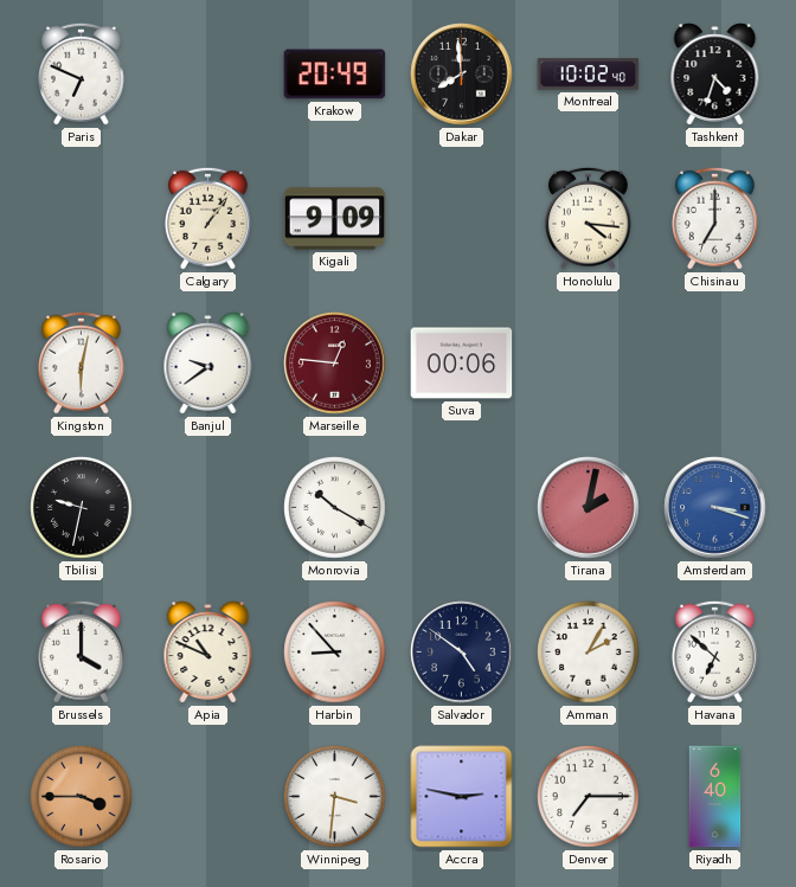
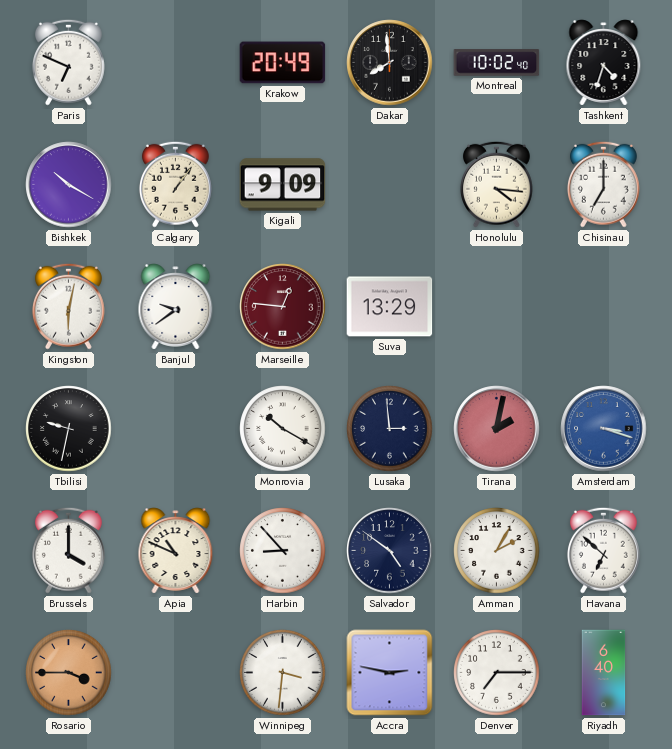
Bishkek: none -> 10:20 (69, 185)
Suva: 00:06 -> 13:29 (390, 307)
Lusaka: none -> 2:59 (390, 429)
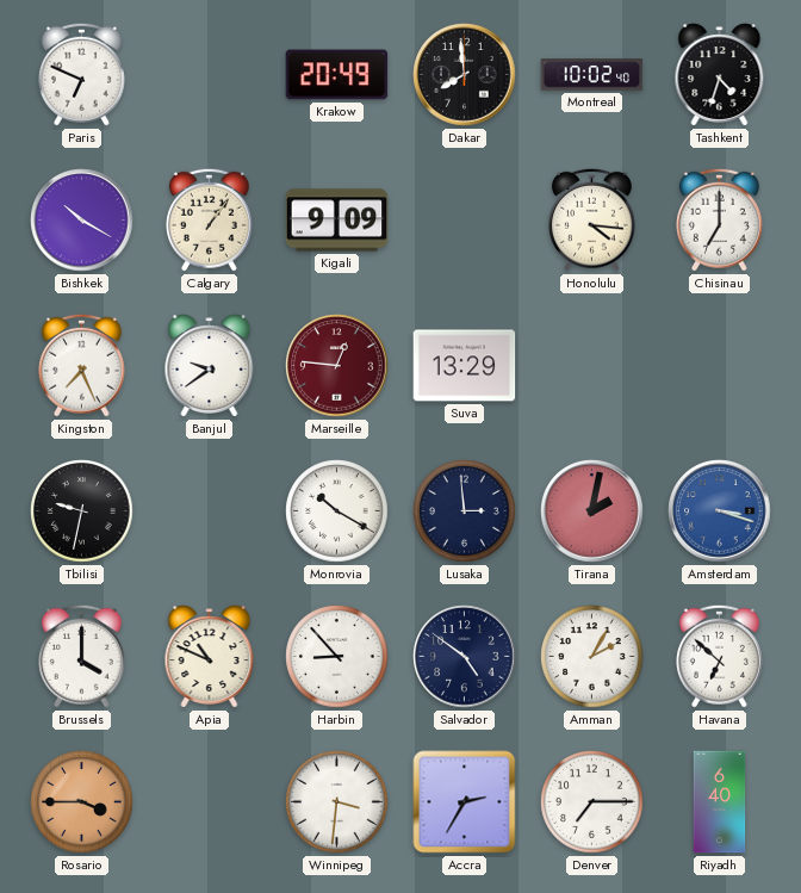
Kingston: 6:02 -> 7:26 (81, 365)
Accra: 2:47 -> 2:35 (465, 802)
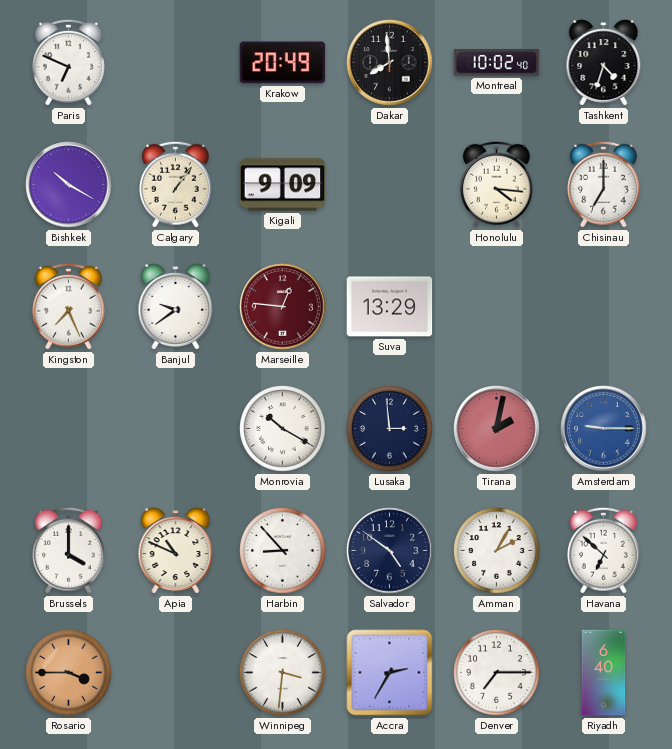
Tbilisi: 9:32 -> none (82, 511)
Amsterdam: 3:18 -> 9:15 (604, 429)
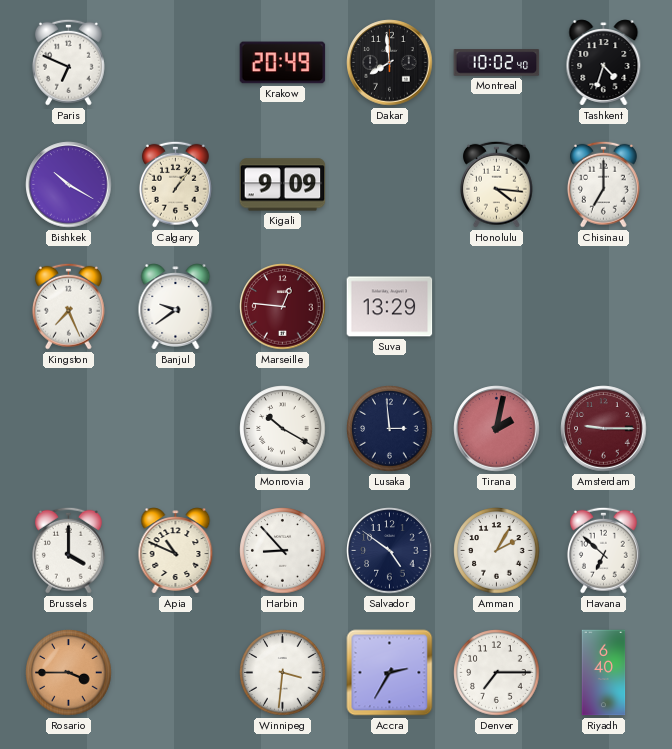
Amsterdam dial: blue -> burgundy (604, 429)
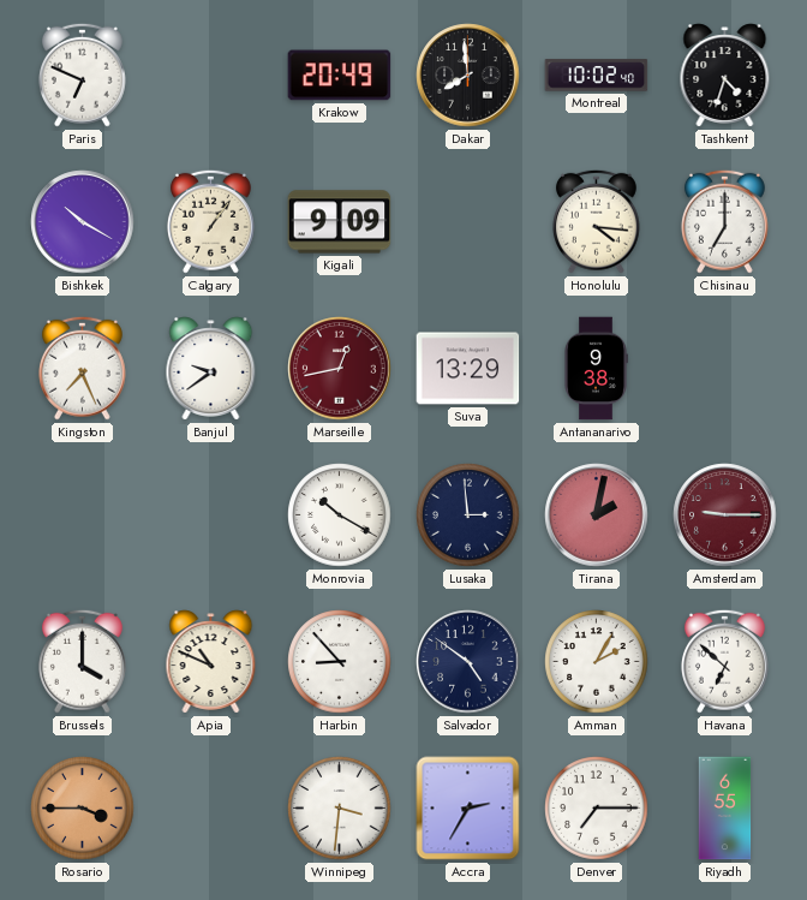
Marseille: 12:46 -> 12:43 (340, 369)
Antananarivo: none -> 9:38 (597, 369)
Riyadh: 6:40 -> 6:55 (725, 809)
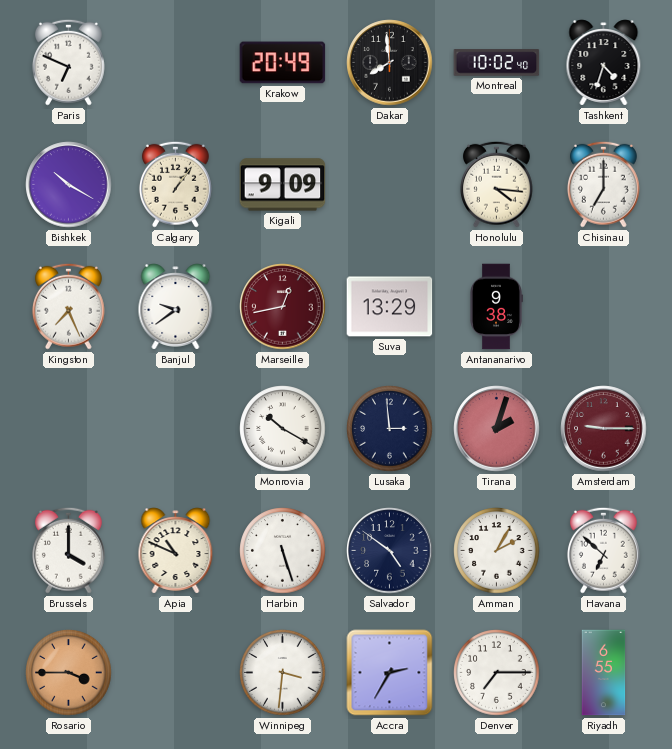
Tirana: 2:02 -> 2:03 (497, 429)
Harbin: 8:53 -> 5:27 (283, 551)
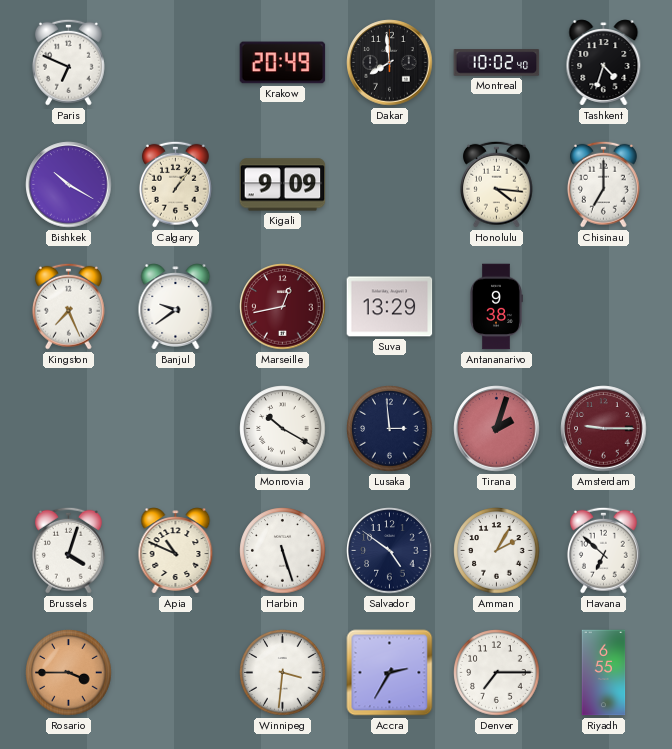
Brussels: 4:00 -> 4:03 (68, 550)
